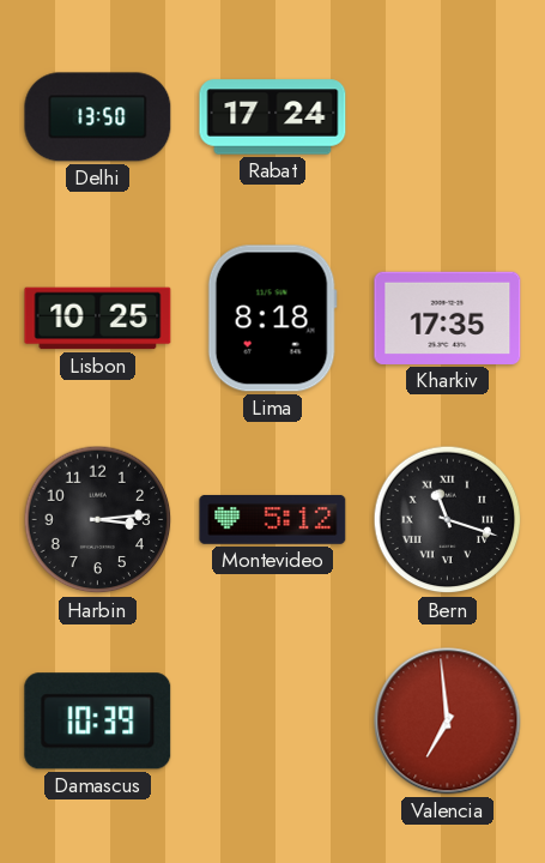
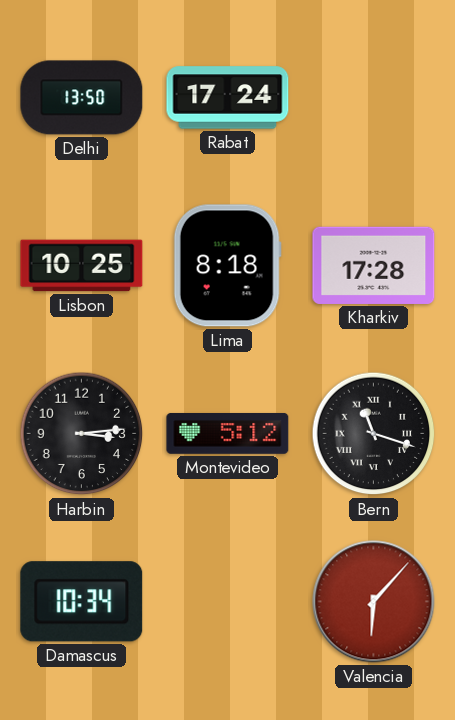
Kharkiv: 17:35 -> 17:28 (374, 265)
Damascus: 10:39 -> 10:34 (82, 602)
Valencia: 6:59 -> 6:07 (374, 602)
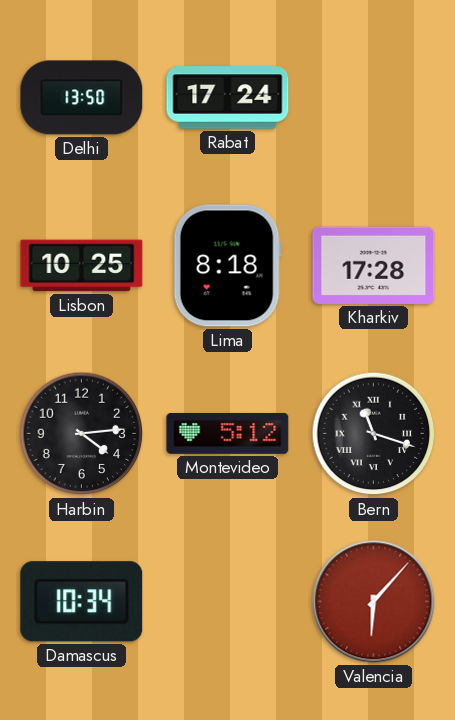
Harbin: 3:14 -> 4:14 (82, 434)
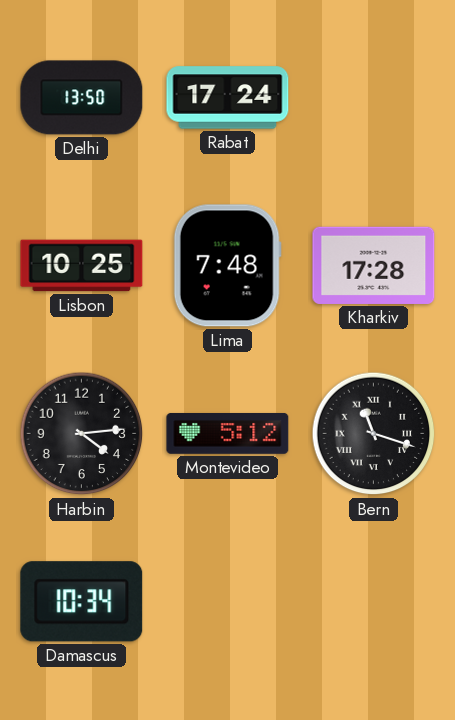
Lima: 8:18 -> 7:48 (227, 266)
Valencia: 6:07 -> none (374, 602)
